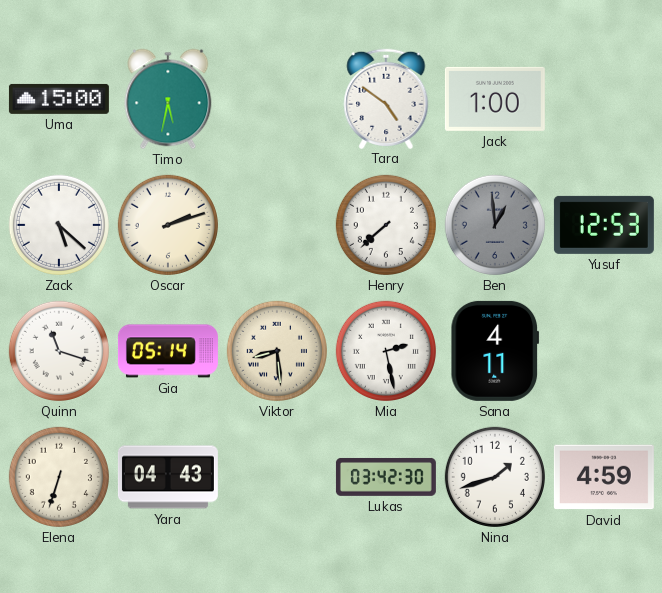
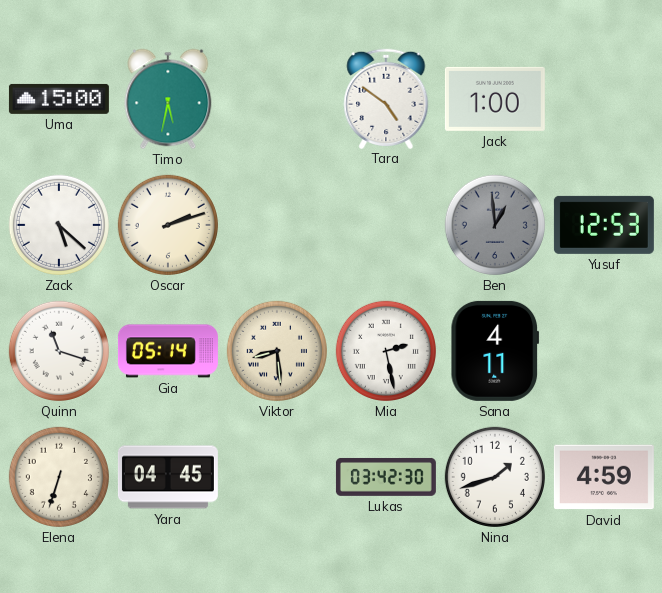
Henry: 7:38 -> none (386, 225)
Yara: 04:43 -> 04:45 (168, 477)
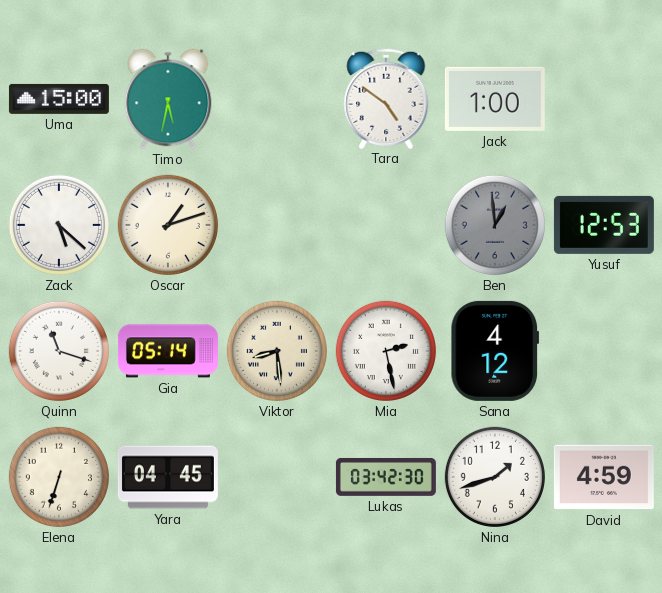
Oscar: 2:12 -> 1:12 (168, 225)
Sana: 4:11 -> 4:12 (495, 351)
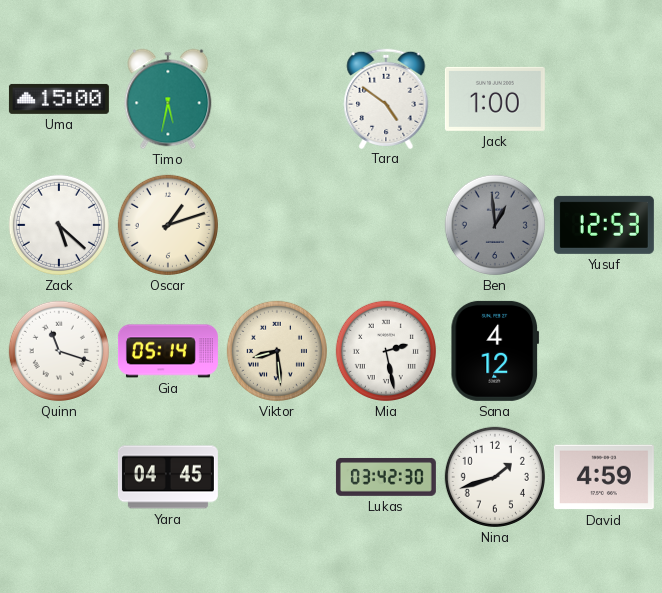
Elena: 6:33 -> none (59, 477)
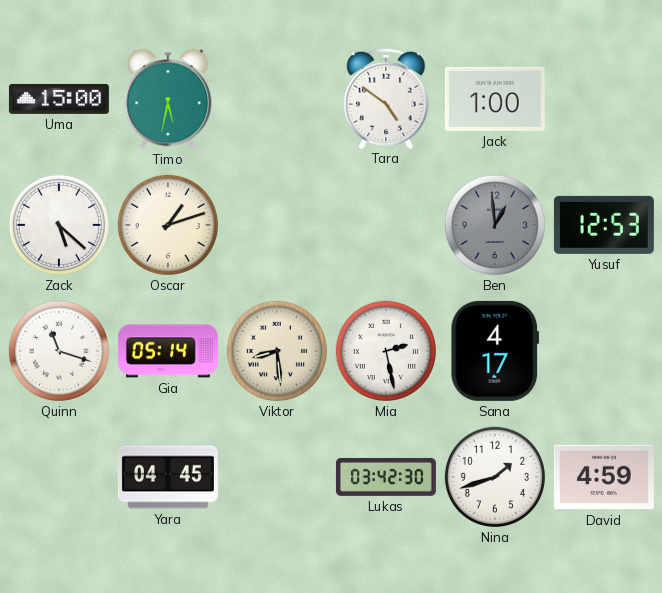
Sana: 4:12 -> 4:17 (495, 351)
